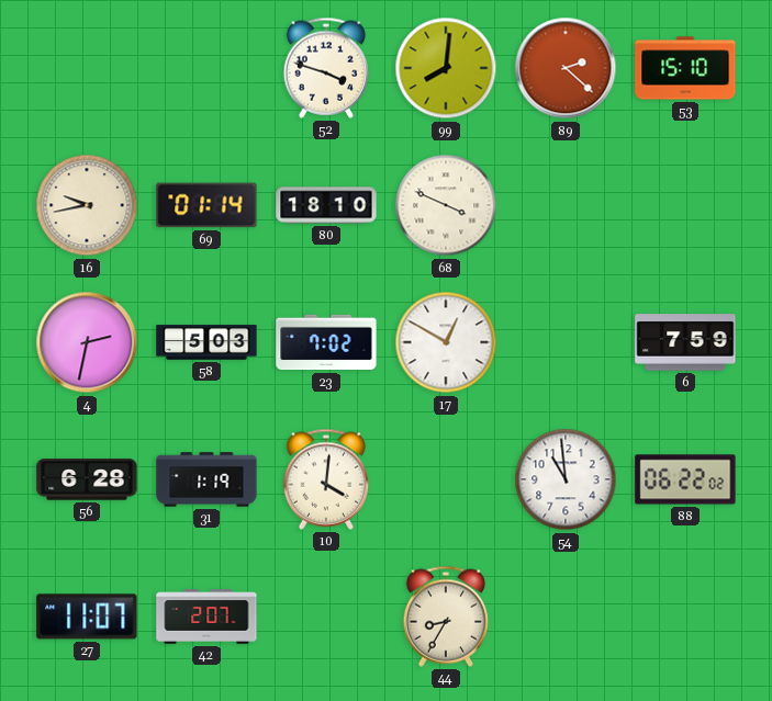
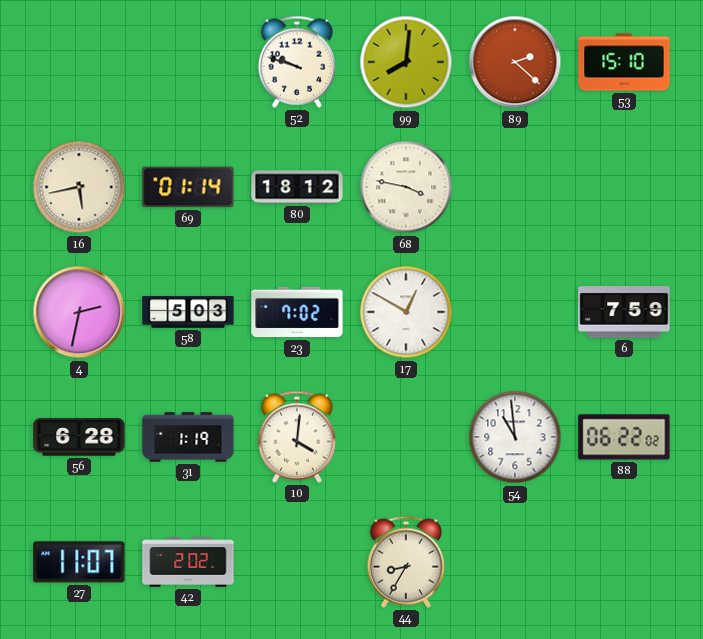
52: 3:48 -> 9:48 (296, 62)
16: 9:43 -> 5:43 (79, 187)
80: 18:10 -> 18:12 (297, 187)
68: 3:49 -> 3:47 (406, 187)
42: 2:07 -> 2:02 (188, 562)
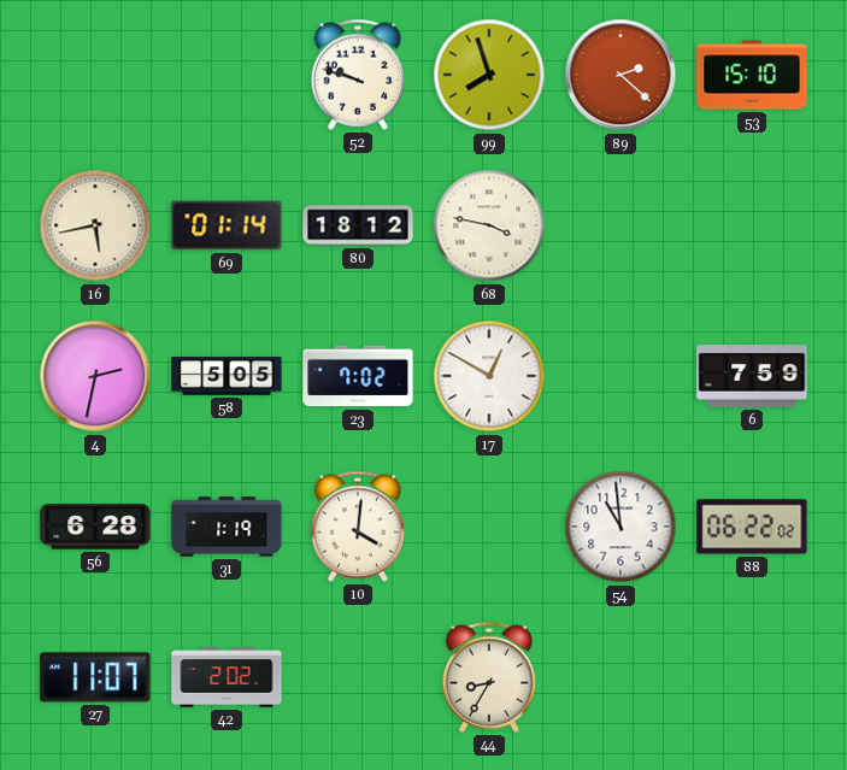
99: 8:01 -> 7:57 (489, 75)
58: 5:03 -> 5:05 (227, 376)
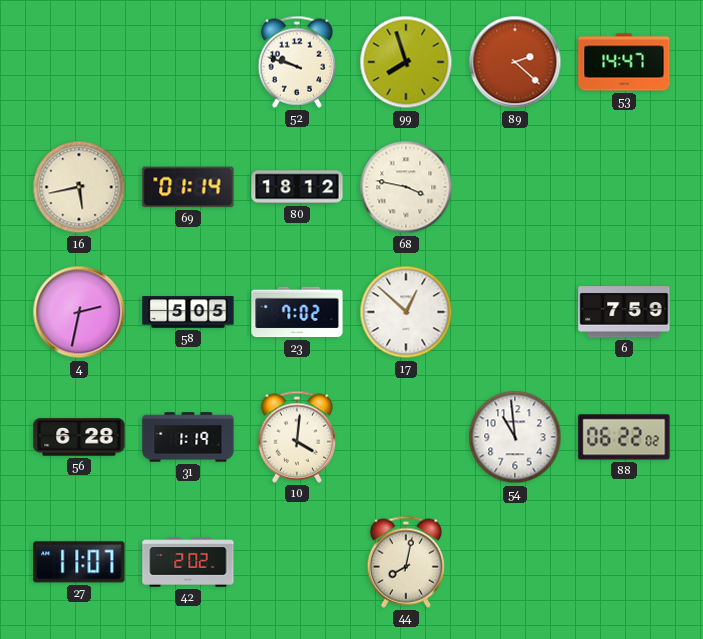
53: 15:10 -> 14:47 (624, 62)
17: 12:50 -> 12:52 (406, 312)
44: 8:35 -> 8:02 (405, 562)
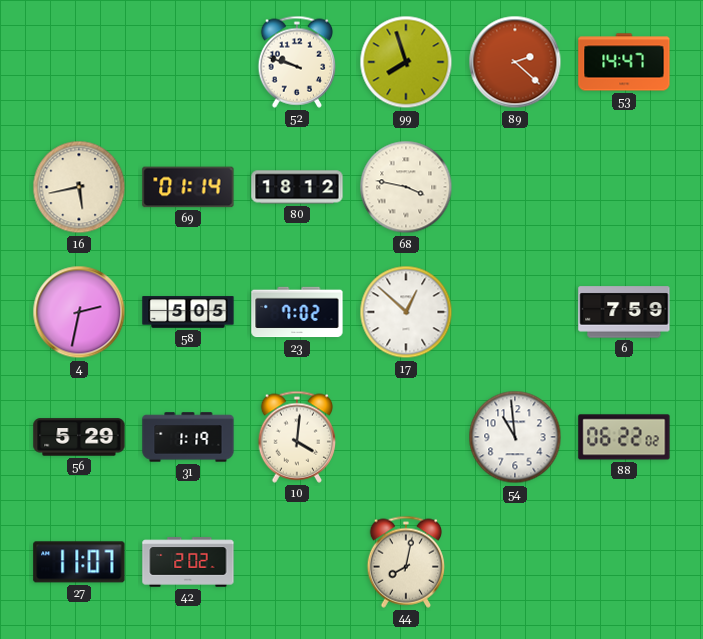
56: 6:28 -> 5:29 (79, 437)
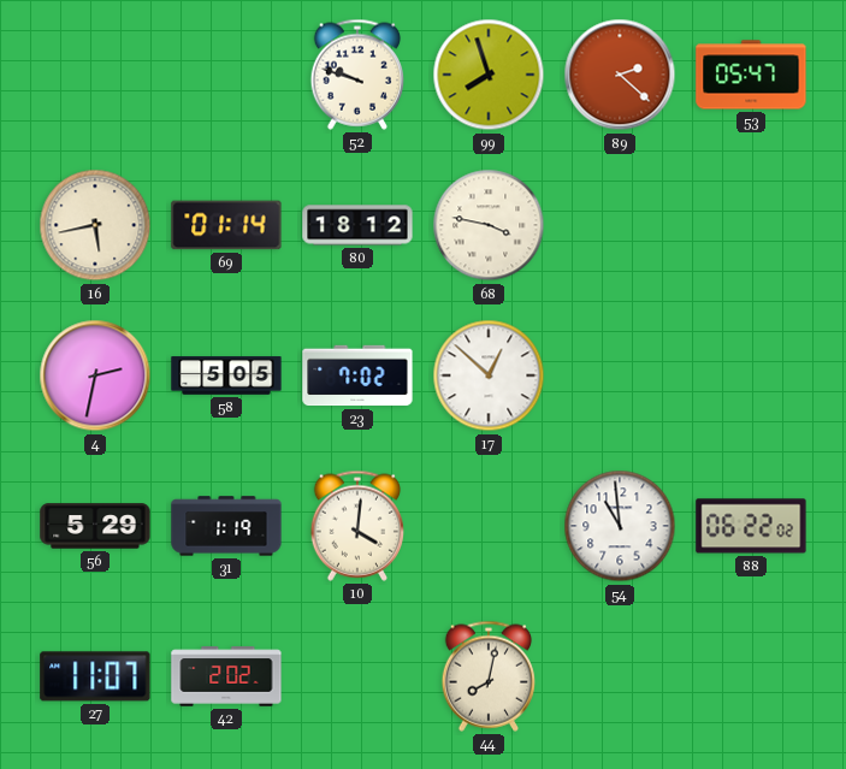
53: 14:47 -> 05:47 (751, 75)
6: 7:59 -> none (624, 312)
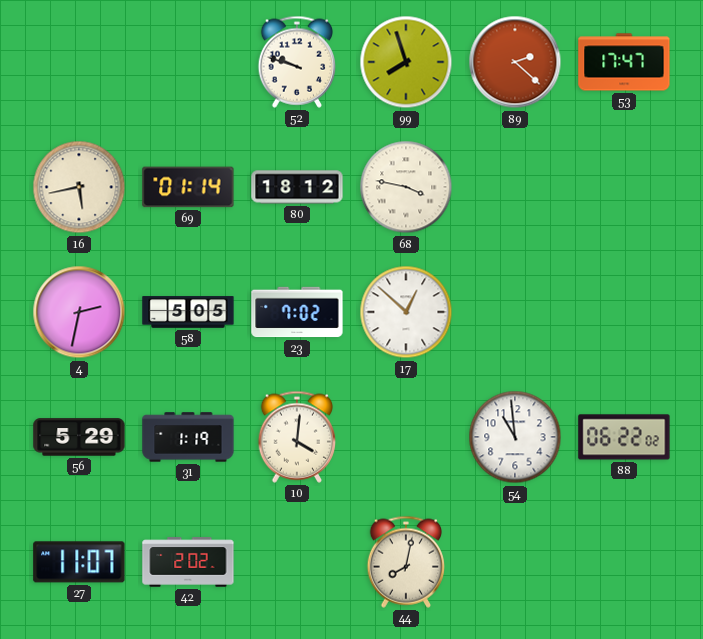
53: 05:47 -> 17:47 (624, 62)
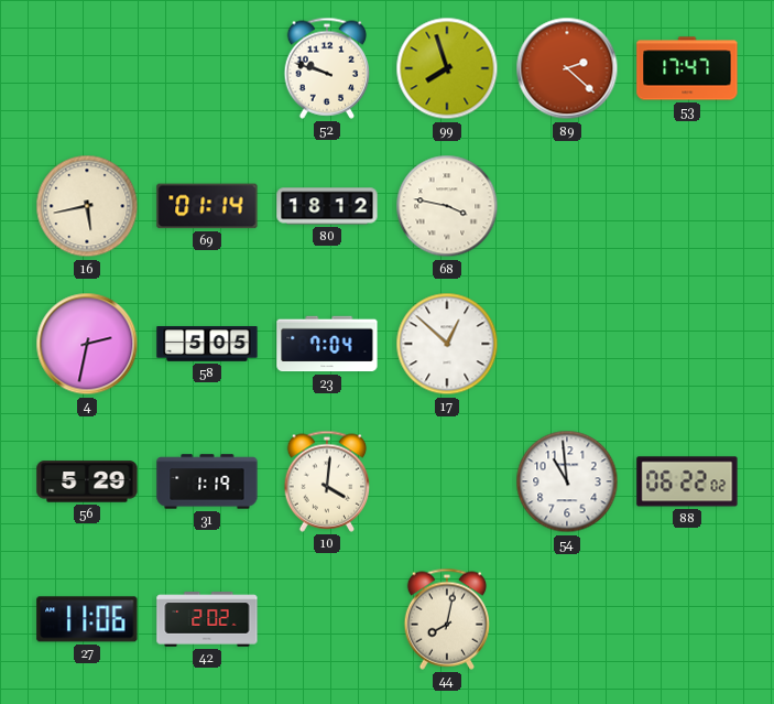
23: 7:02 -> 7:04 (327, 344)
27: 11:07 -> 11:06 (87, 619)
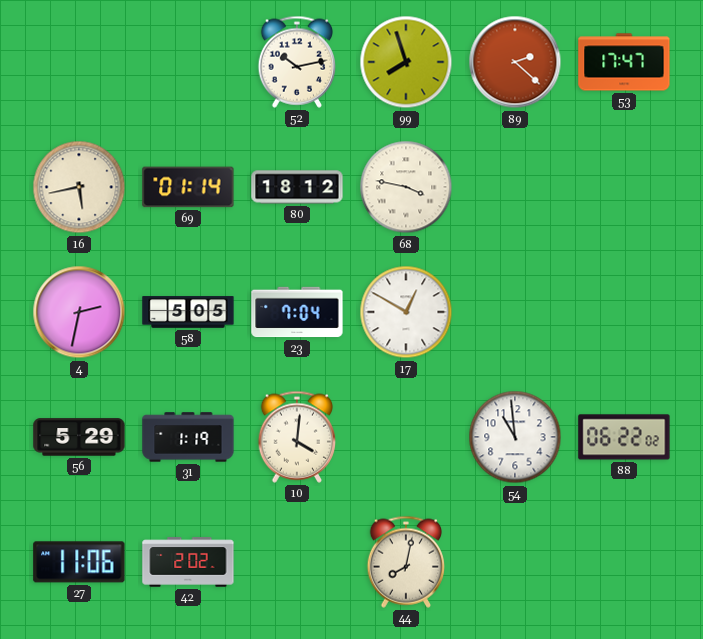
52: 9:48 -> 10:13 (296, 62)
17: 12:52 -> 12:50 (406, 312)
